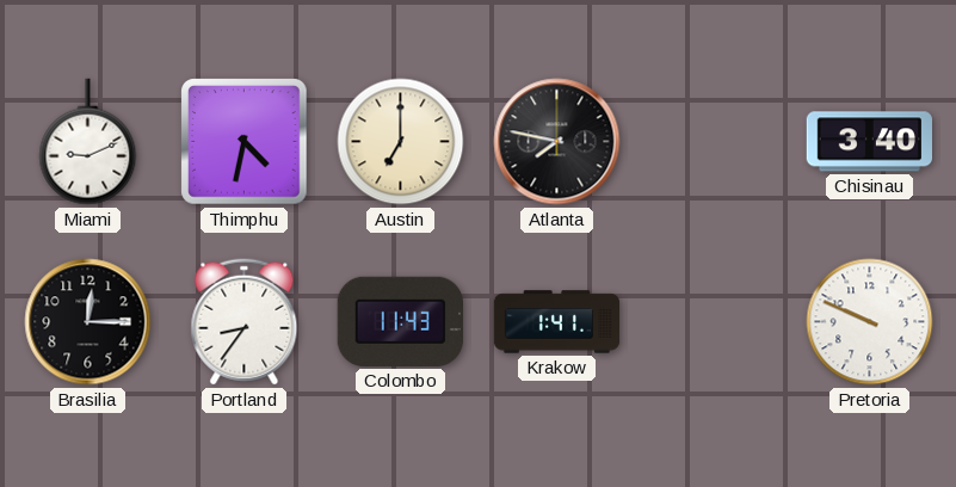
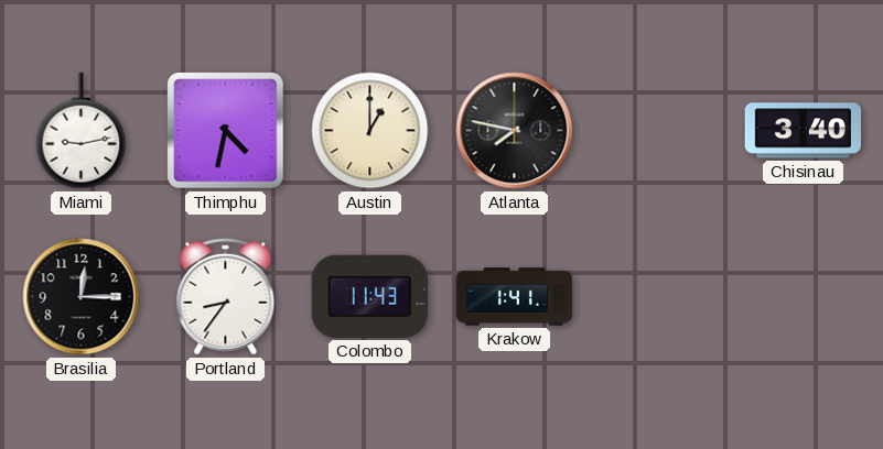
Miami: 9:11 -> 9:13 (82, 131)
Austin: 7:00 -> 1:00 (370, 131)
Pretoria: 9:49 -> none (870, 322)
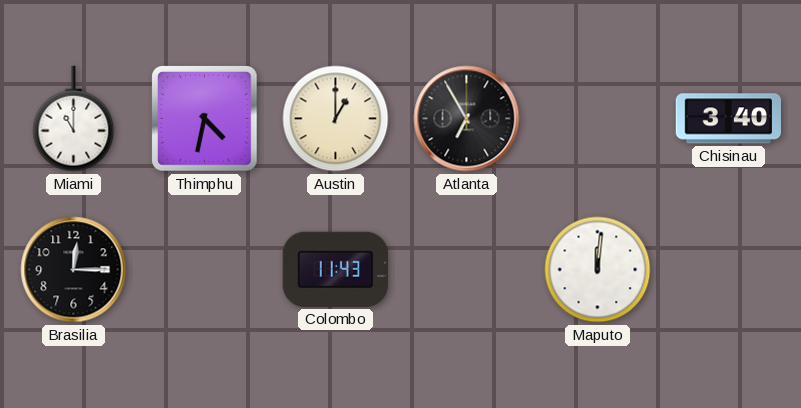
Miami: 9:13 -> 11:00 (74, 119)
Atlanta: 7:47 -> 6:55 (467, 119)
Portland: 8:36 -> none (226, 297)
Krakow: 1:41 -> none (515, 297)
Maputo: none -> 12:01 (598, 270)
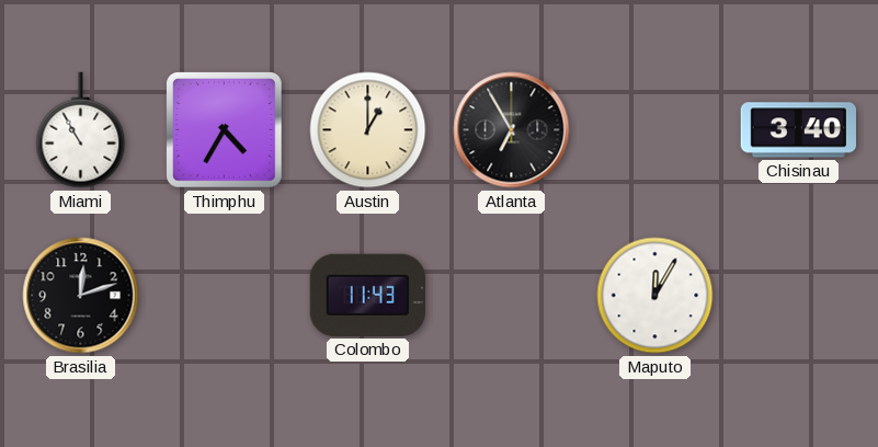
Miami: 11:00 -> 10:55 (81, 130)
Thimphu: 4:32 -> 4:35 (225, 130)
Brasilia: 12:15 -> 12:12 (81, 296)
Maputo: 12:01 -> 12:05 (655, 296)
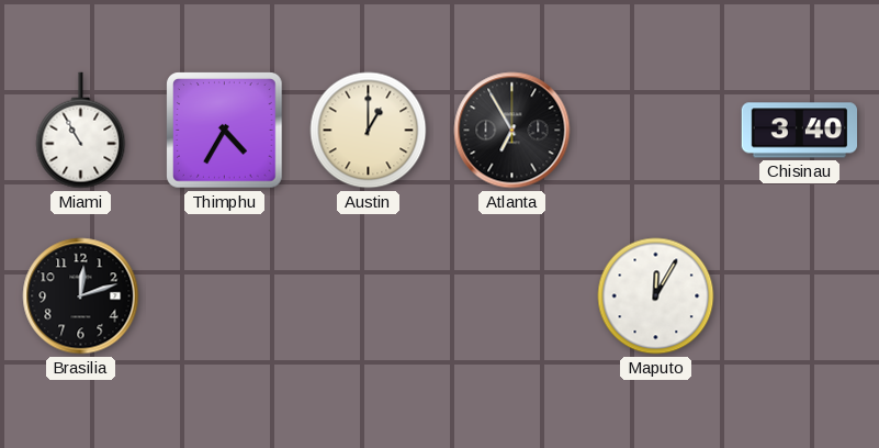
Colombo: 11:43 -> none (367, 295)
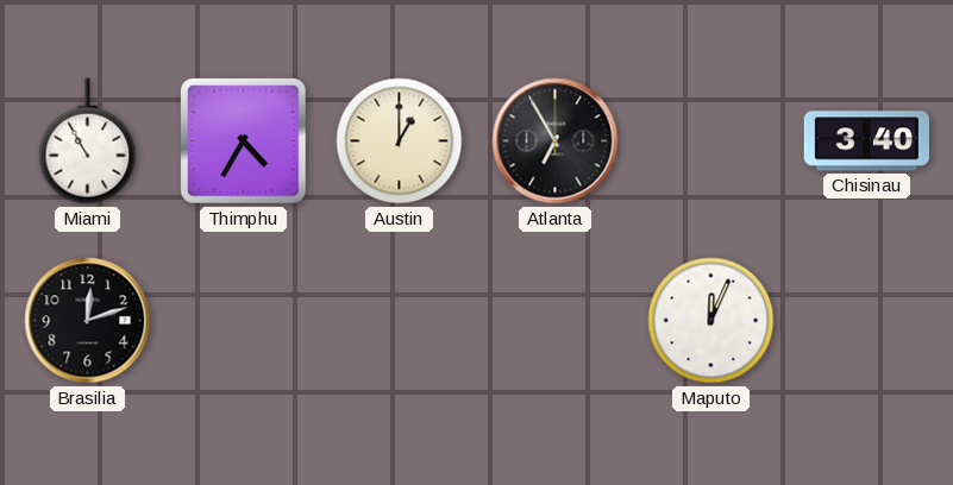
Maputo: 12:05 -> 12:04 (711, 321)
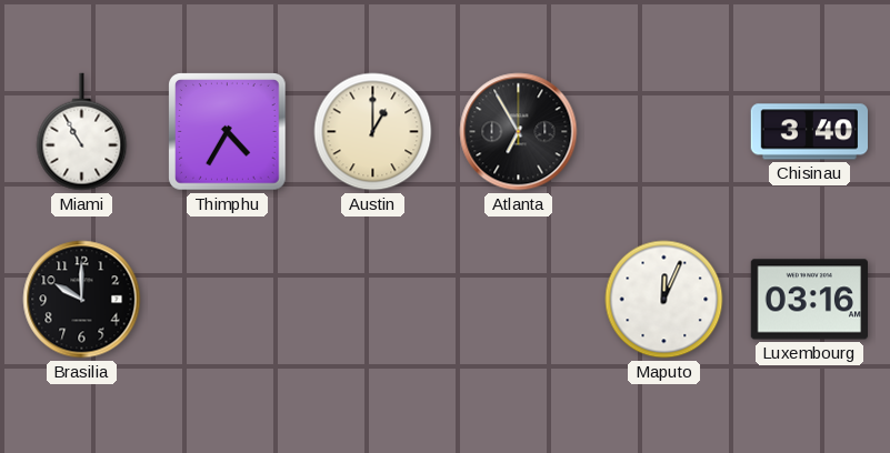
Brasilia: 12:12 -> 10:00 (82, 300)
Luxembourg: none -> 03:16 (809, 300)
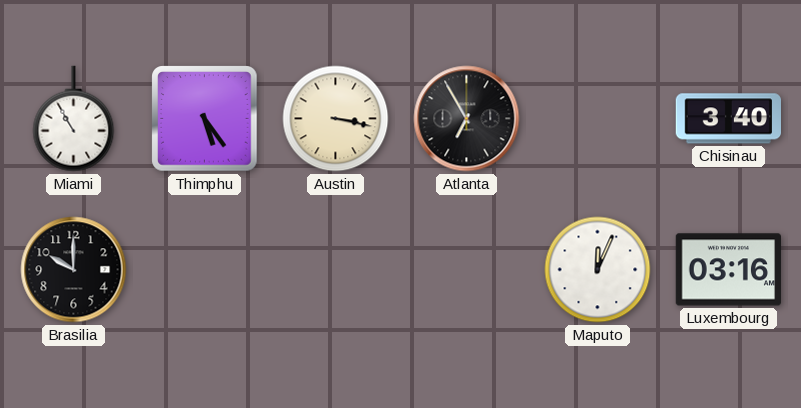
Thimphu: 4:35 -> 5:24 (205, 119)
Austin: 1:00 -> 3:17 (336, 119)
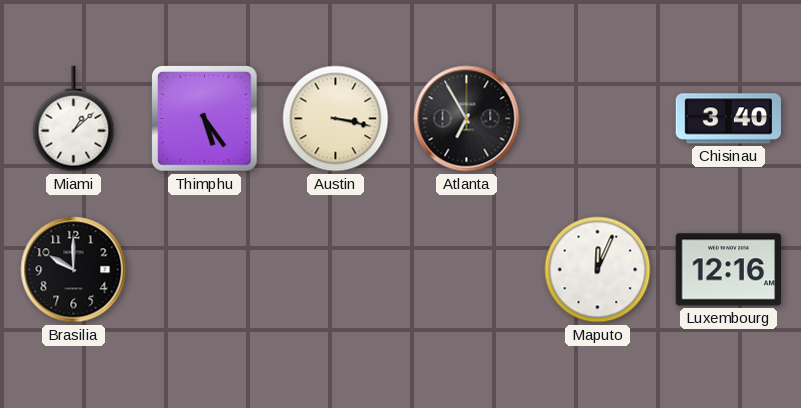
Miami: 10:55 -> 1:08 (74, 119)
Luxembourg: 03:16 -> 12:16 (728, 270)
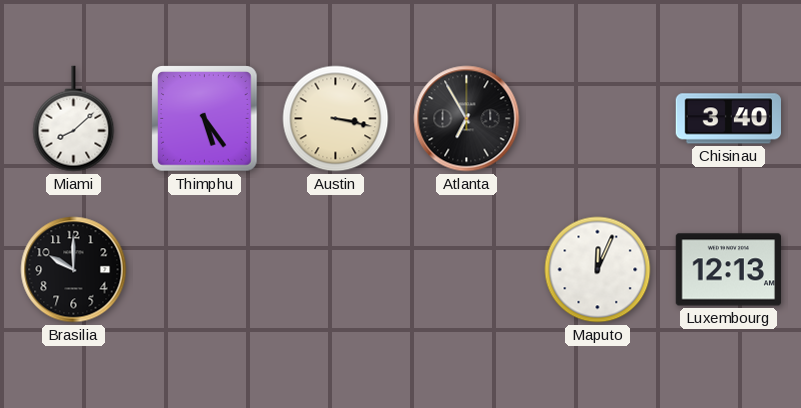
Miami: 1:08 -> 8:08 (74, 119)
Luxembourg: 12:16 -> 12:13 (728, 270)
